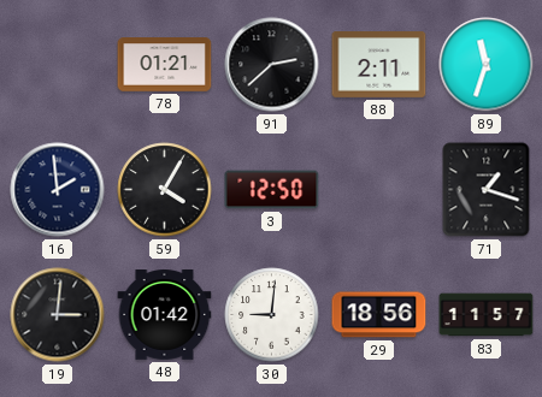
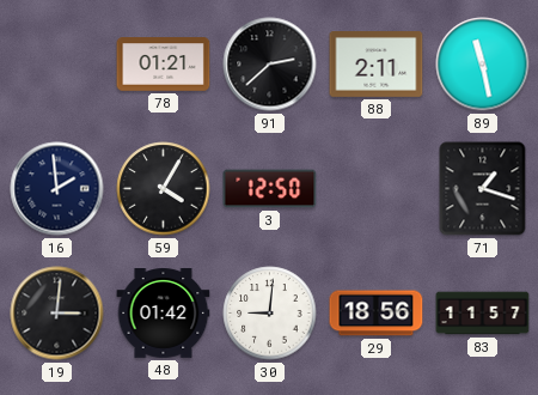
89: 11:33 -> 11:28 (483, 65)
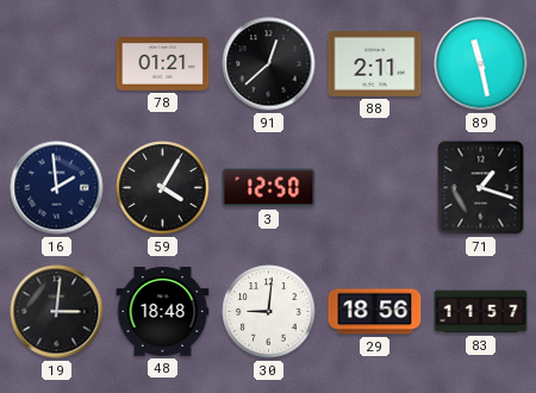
91: 2:38 -> 12:38 (269, 64)
48: 01:42 -> 18:48 (163, 312)
